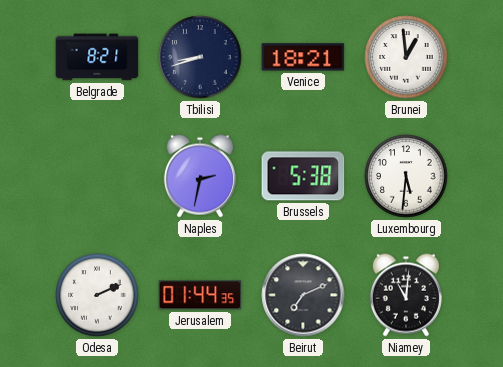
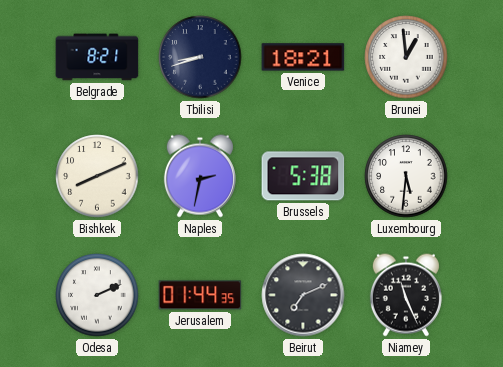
Bishkek: none -> 8:11 (97, 176)
Niamey: 11:01 -> 11:26 (406, 295)
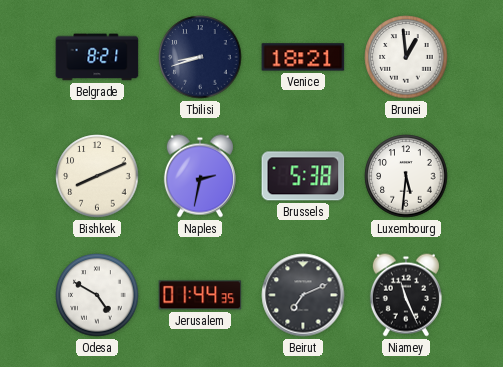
Odesa: 2:11 -> 4:50 (97, 295)
